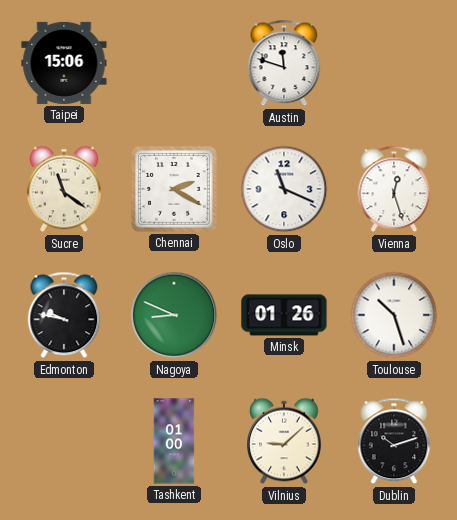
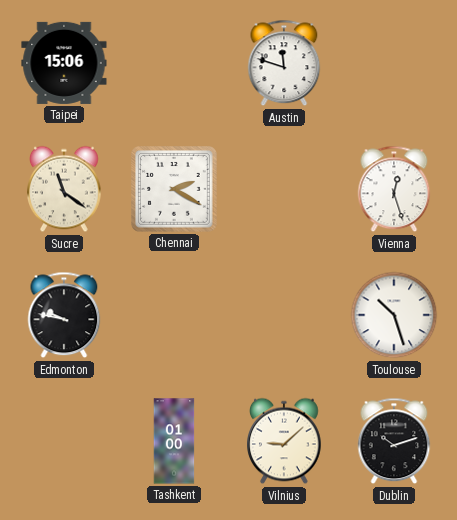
Oslo: 11:19 -> none (284, 189)
Nagoya: 8:49 -> none (174, 315)
Minsk: 01:26 -> none (284, 315)
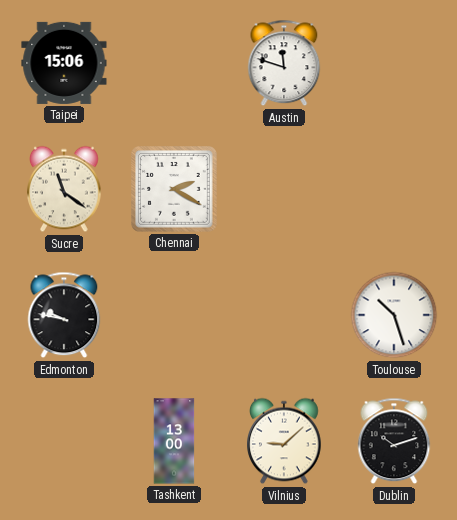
Vienna: 12:27 -> none (394, 189)
Tashkent: 01:00 -> 13:00 (174, 441)
